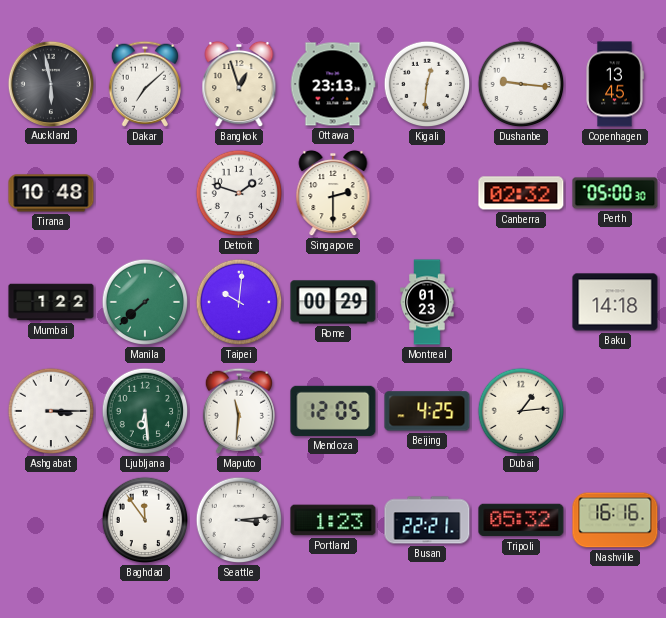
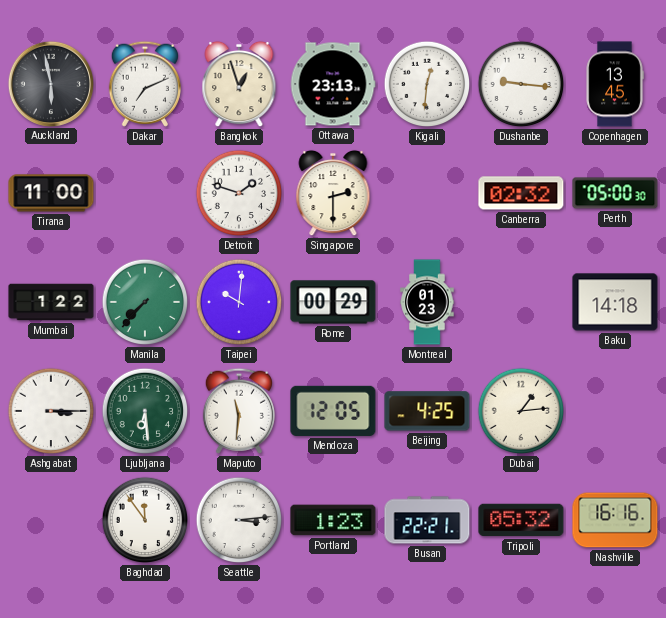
Dakar: 7:08 -> 7:11 (145, 84)
Tirana: 10:48 -> 11:00 (51, 193)
Manila: 7:38 -> 7:37 (145, 302)
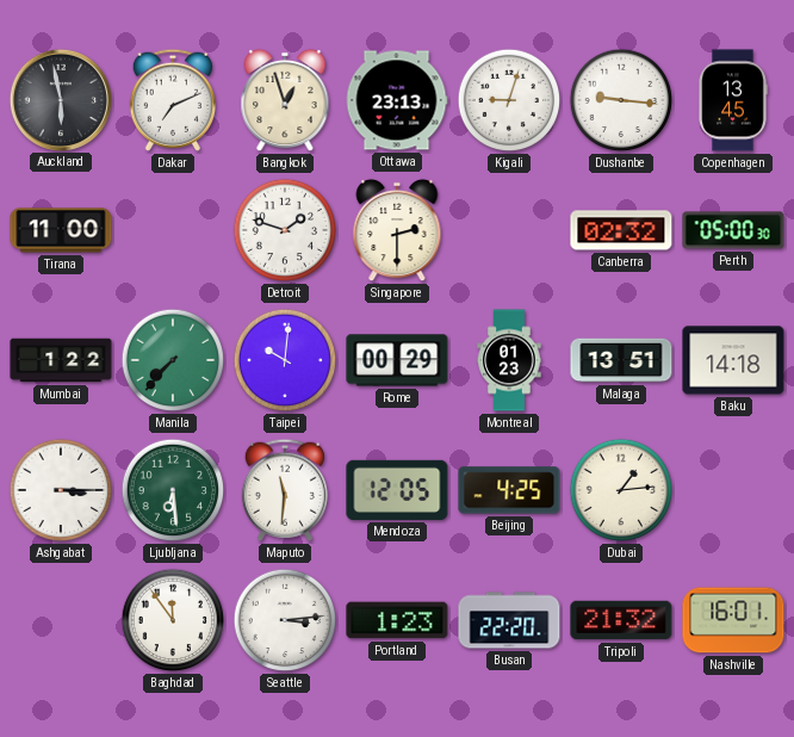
Kigali: 12:31 -> 9:03 (509, 100)
Malaga: none -> 13:51 (621, 360)
Busan: 22:21 -> 22:20 (509, 620)
Tripoli: 05:32 -> 21:32 (621, 620)
Nashville: 16:16 -> 16:01 (733, 620)
